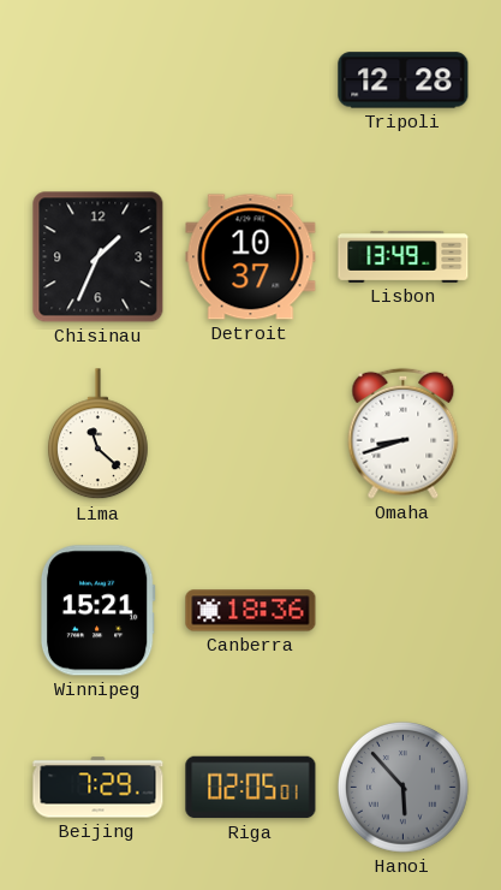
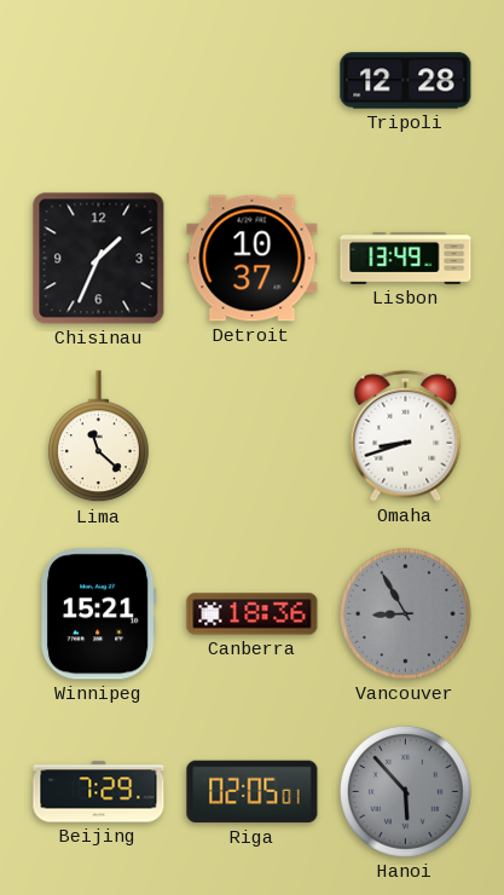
Vancouver: none -> 8:55 (405, 613)
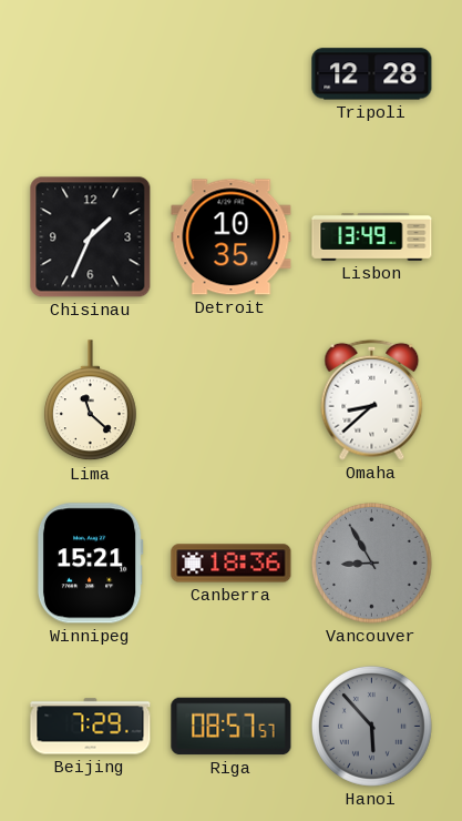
Detroit: 10:37 -> 10:35 (232, 237)
Omaha: 8:42 -> 8:38 (372, 399)
Riga: 02:05 -> 08:57 (232, 727)
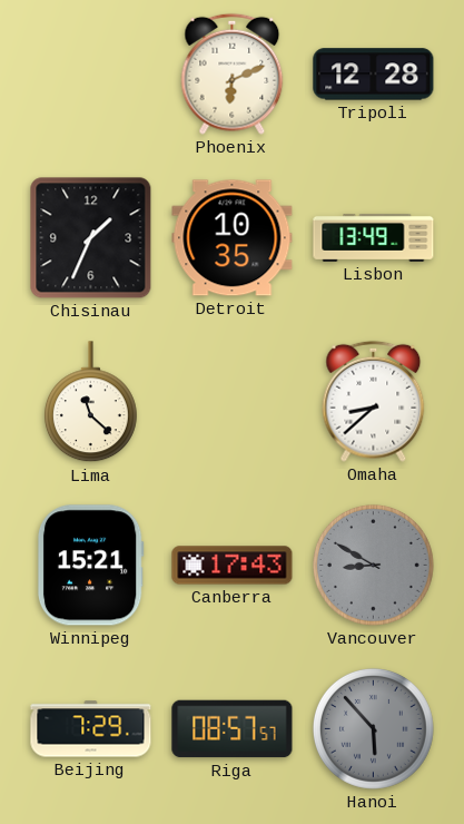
Phoenix: none -> 6:11 (233, 73)
Canberra: 18:36 -> 17:43 (233, 566)
Vancouver: 8:55 -> 8:50 (373, 565)
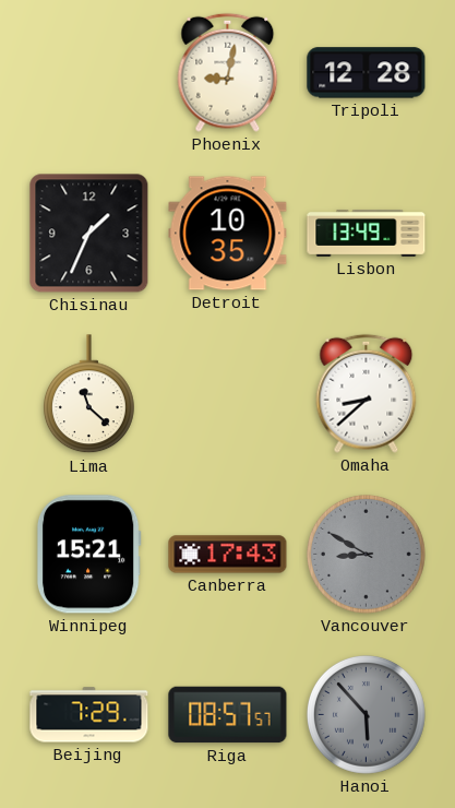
Phoenix: 6:11 -> 9:02 (228, 72)
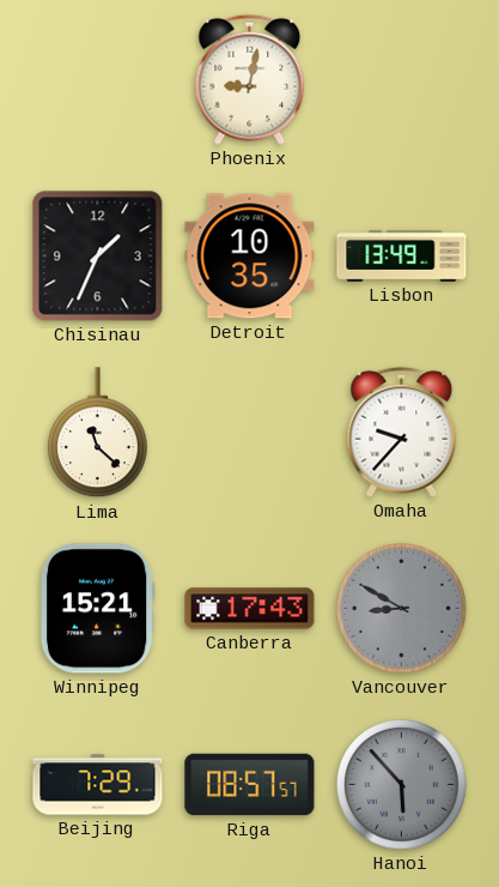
Tripoli: 12:28 -> none (367, 73)
Omaha: 8:38 -> 9:37 (402, 432)
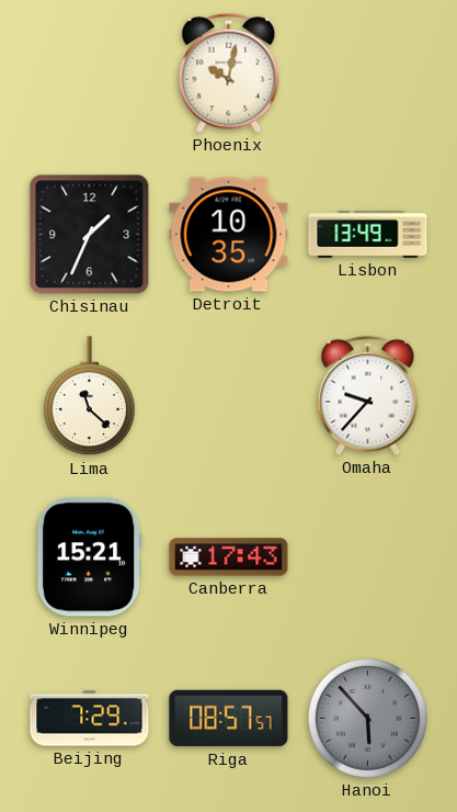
Phoenix: 9:02 -> 10:02 (229, 72)
Vancouver: 8:50 -> none (401, 608)
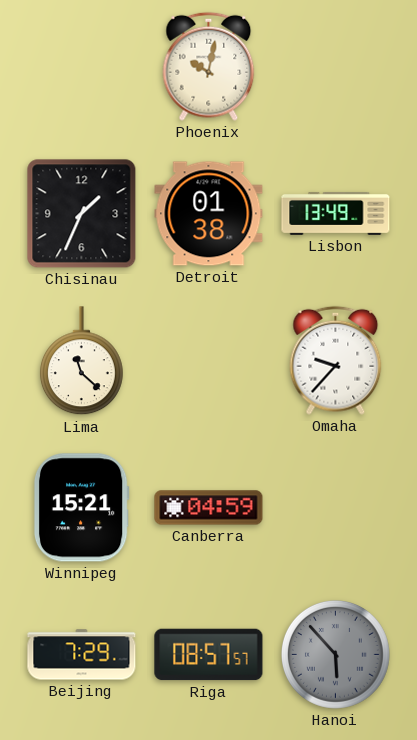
Detroit: 10:35 -> 01:38 (209, 214)
Canberra: 17:43 -> 04:59 (209, 508)
